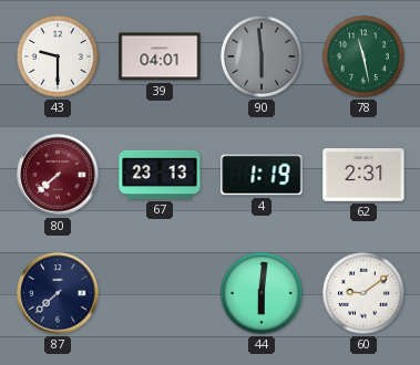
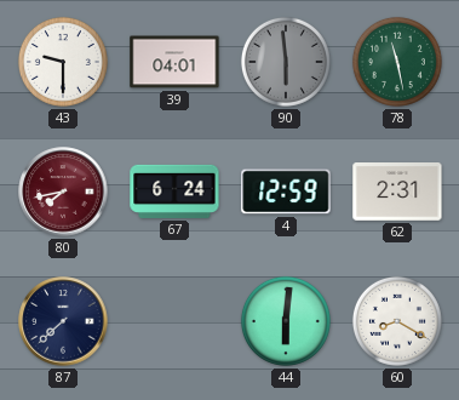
80: 7:38 -> 7:43 (63, 192)
67: 23:13 -> 6:24 (174, 192)
4: 1:19 -> 12:59 (286, 192)
60: 9:09 -> 8:20 (397, 321)
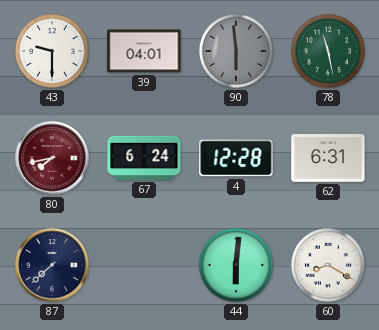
4: 12:59 -> 12:28 (236, 158)
62: 2:31 -> 6:31 (328, 159)
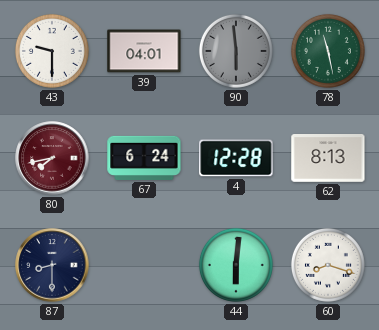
62: 6:31 -> 8:13 (328, 159)
87: 7:38 -> 8:30 (52, 265)
60: 8:20 -> 8:18 (328, 265)
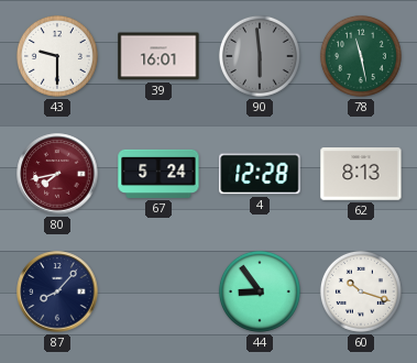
39: 04:01 -> 16:01 (158, 56)
67: 6:24 -> 5:24 (158, 174)
87: 8:30 -> 8:07 (57, 291)
44: 6:01 -> 8:54 (260, 291)
60: 8:18 -> 10:18 (361, 291)
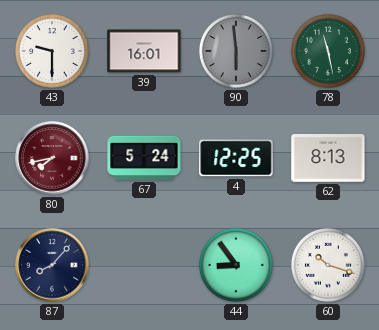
4: 12:28 -> 12:25 (236, 158)
